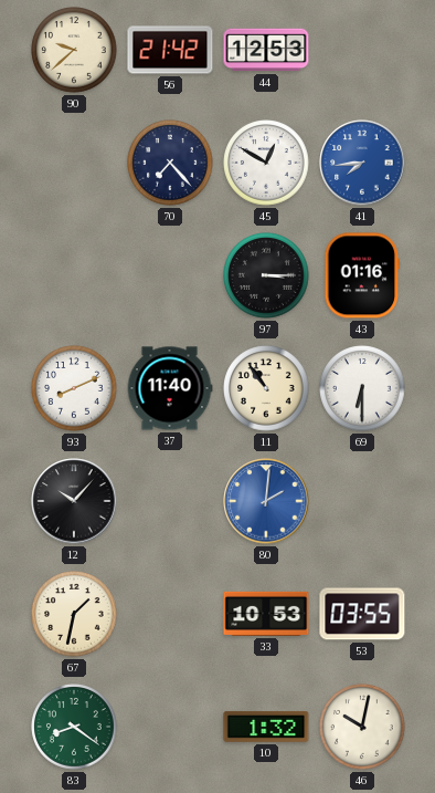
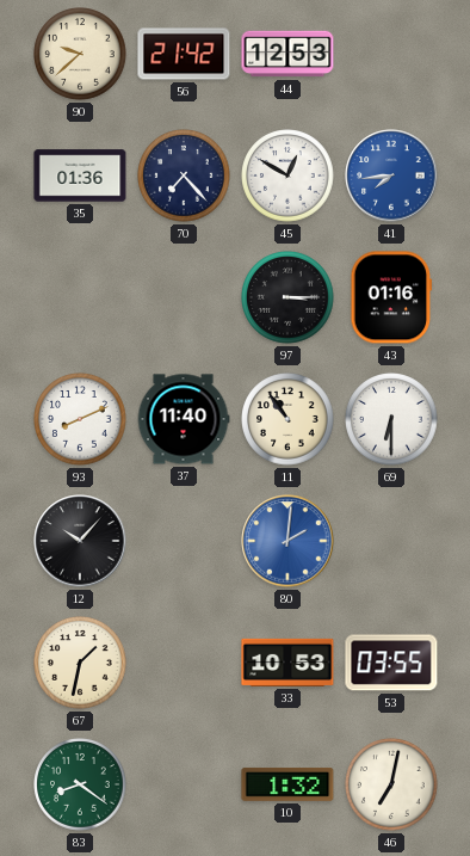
35: none -> 01:36 (80, 175)
46: 10:02 -> 7:02 (391, 784)
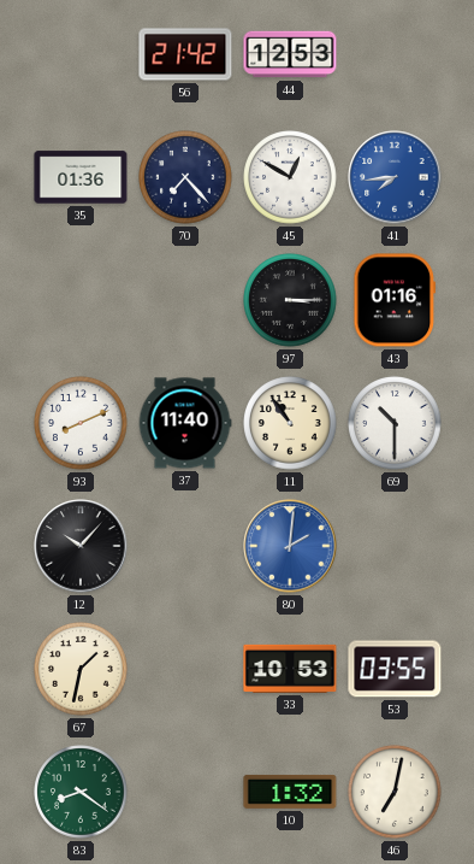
90: 9:38 -> none (80, 54)
69: 6:30 -> 10:30 (395, 423)
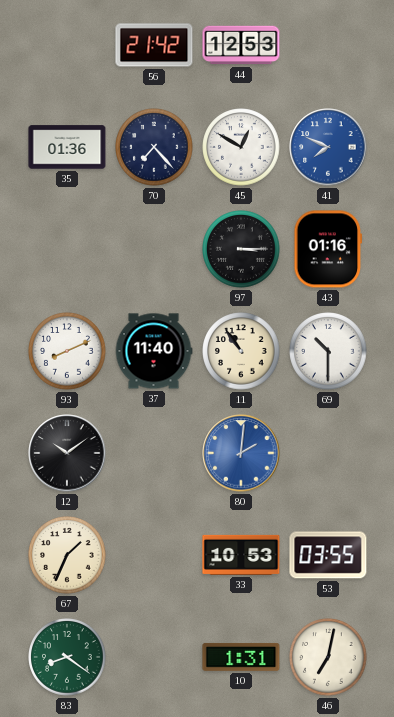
41: 7:44 -> 7:49 (328, 147)
12: 10:07 -> 10:09 (67, 453)
67: 1:32 -> 1:34 (67, 555)
10: 1:32 -> 1:31 (241, 657)
